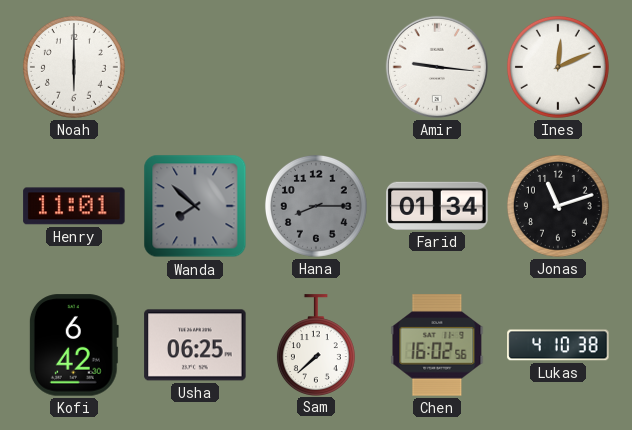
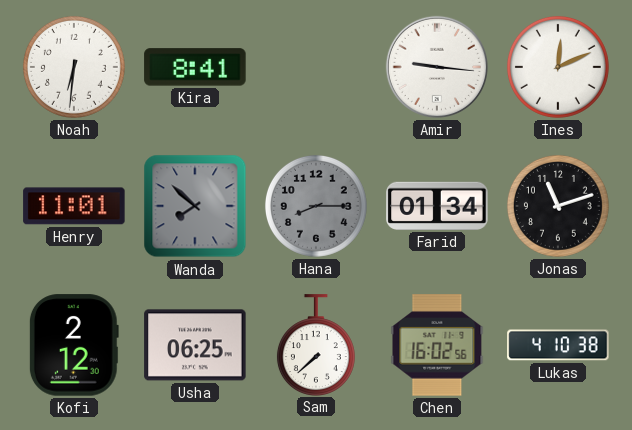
Noah: 6:00 -> 6:31 (74, 67)
Kira: none -> 8:41 (195, 67)
Kofi: 6:42 -> 2:12 (74, 345)
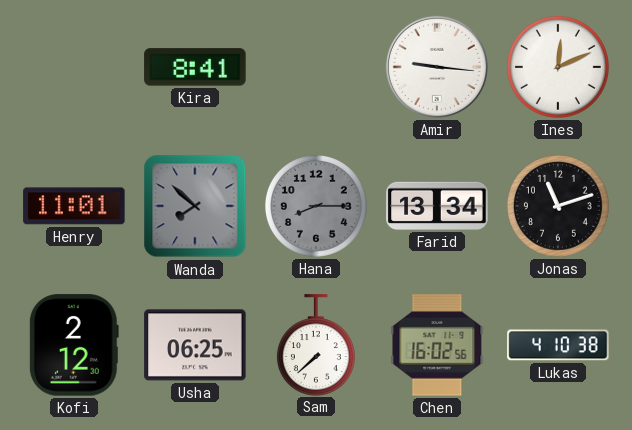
Noah: 6:31 -> none (74, 67)
Farid: 01:34 -> 13:34 (437, 206)
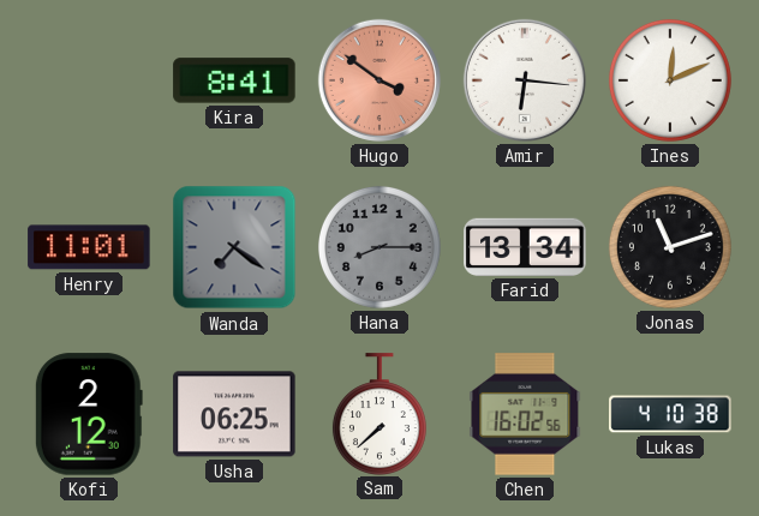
Hugo: none -> 3:51 (379, 80)
Amir: 9:16 -> 6:16 (525, 80)
Wanda: 7:52 -> 7:21 (234, 247)
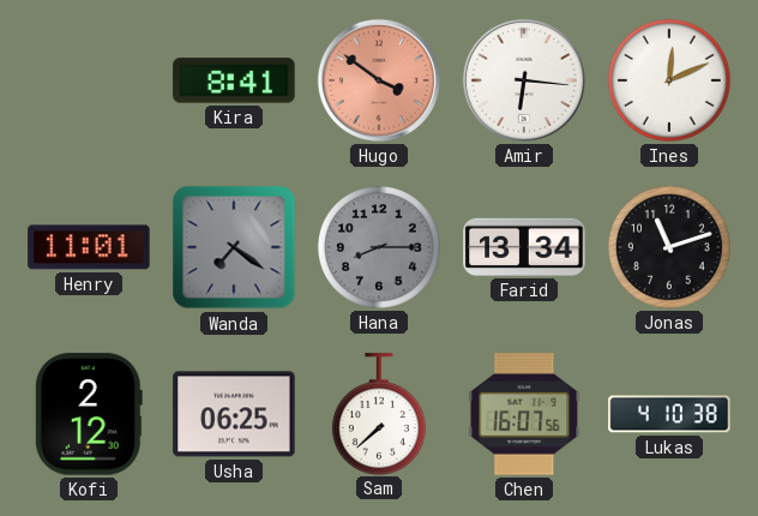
Chen: 16:02 -> 16:07 (524, 414)
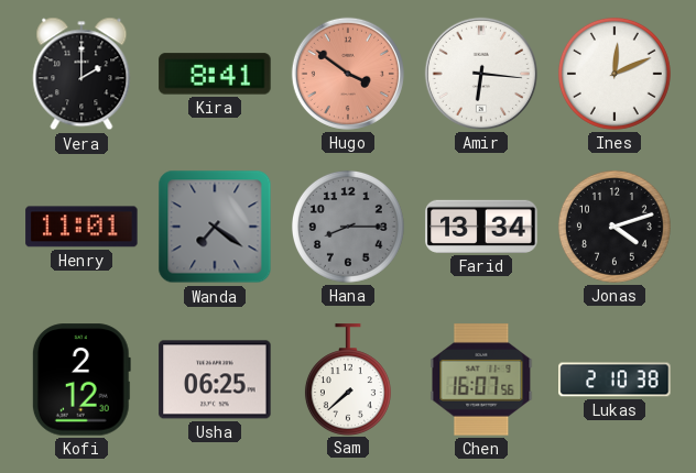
Vera: none -> 2:00 (81, 74)
Jonas: 11:12 -> 4:12 (615, 227)
Lukas: 4:10 -> 2:10 (615, 380)
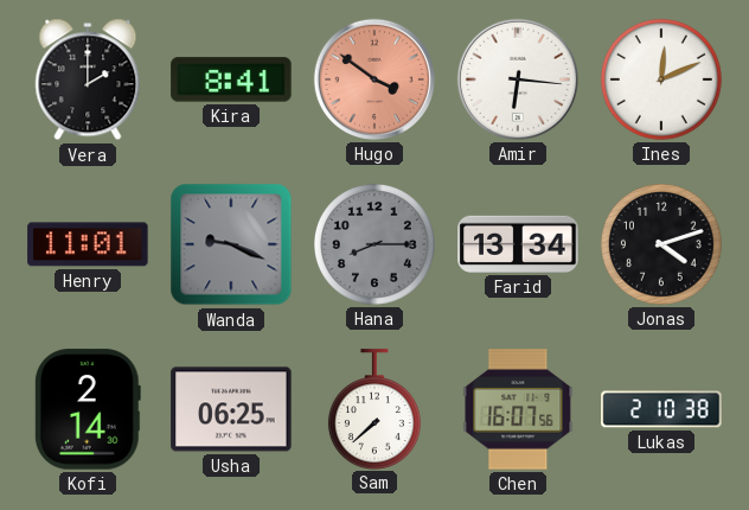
Wanda: 7:21 -> 9:19 (231, 244)
Kofi: 2:12 -> 2:14 (88, 409)
